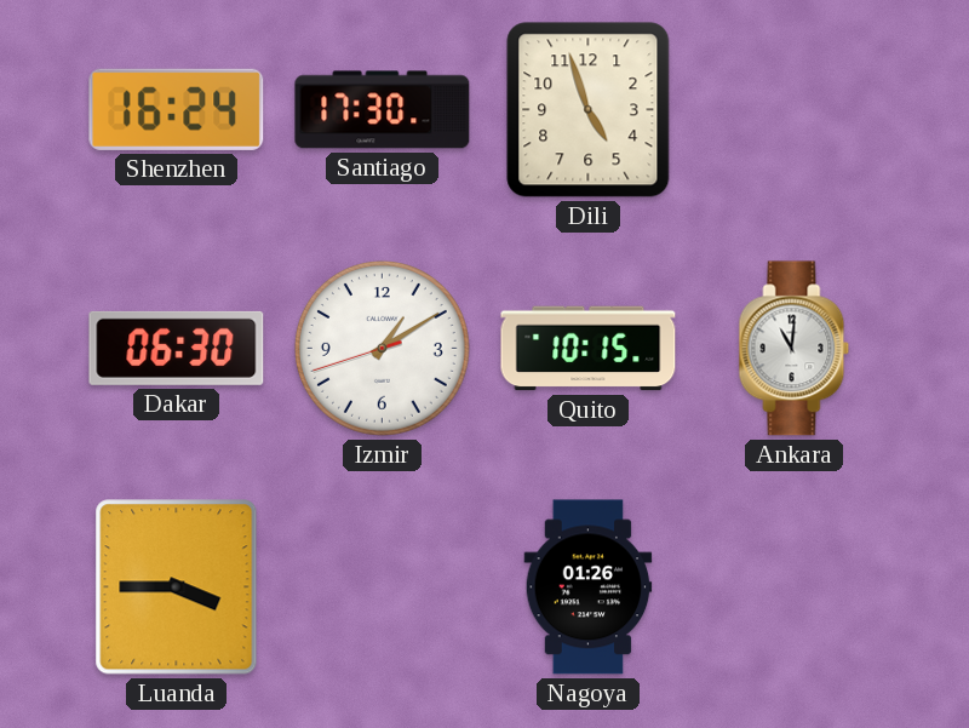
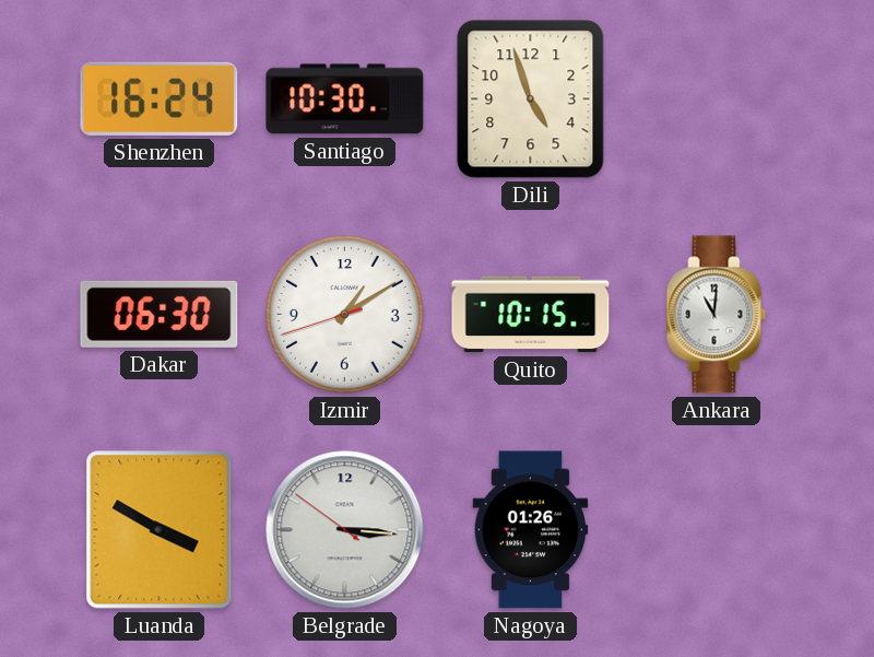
Santiago: 17:30 -> 10:30 (345, 99)
Luanda: 3:45 -> 3:50 (160, 530)
Belgrade: none -> 3:15 (345, 530)
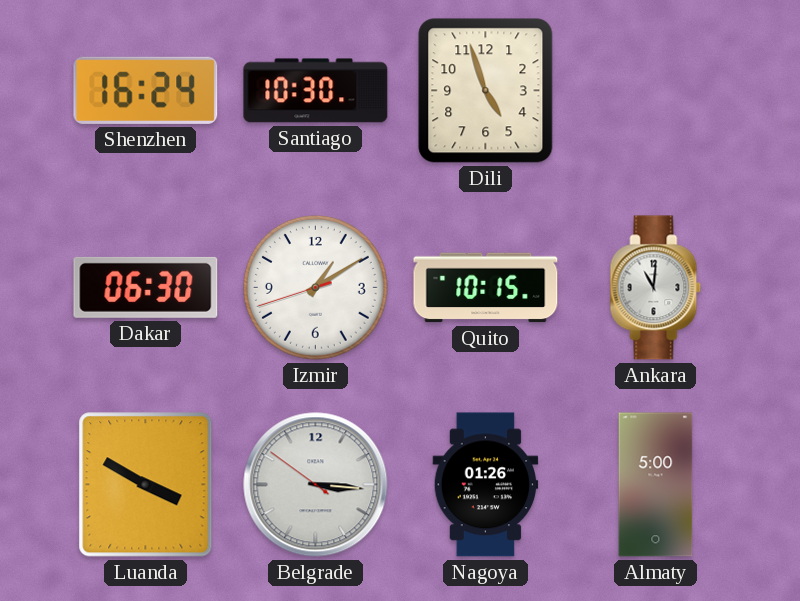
Almaty: none -> 5:00 (656, 485)
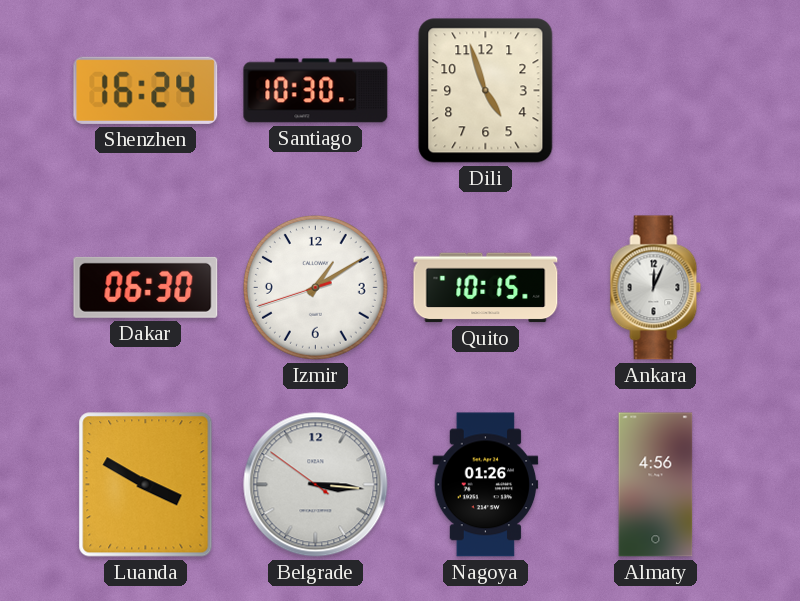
Ankara: 11:01 -> 12:04 (656, 288)
Almaty: 5:00 -> 4:56 (656, 485)
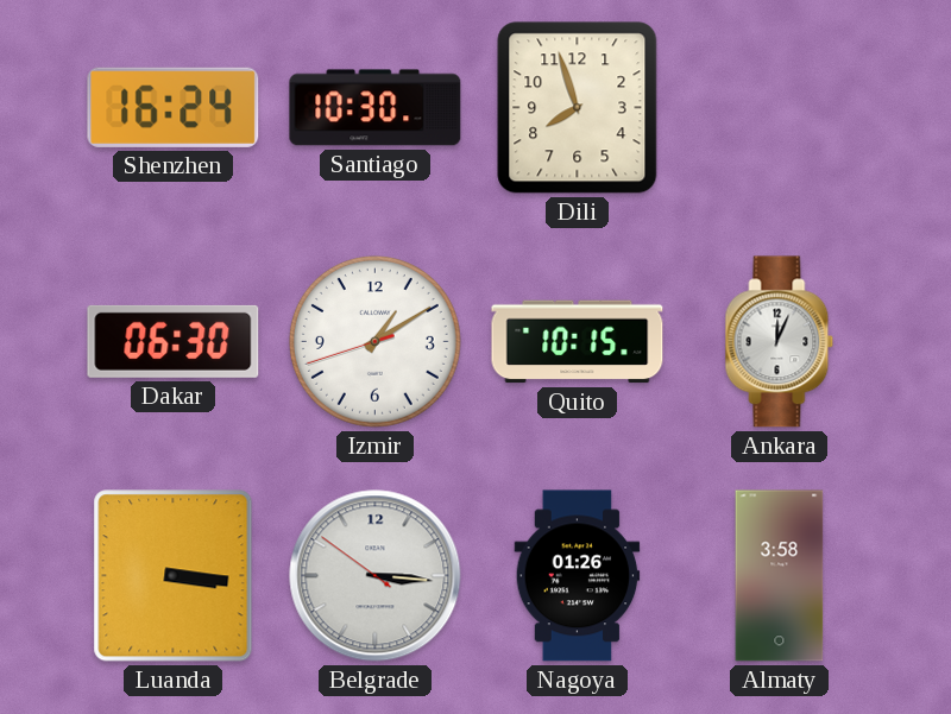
Dili: 4:57 -> 7:57 (578, 108)
Luanda: 3:50 -> 3:16 (174, 576)
Almaty: 4:56 -> 3:58 (780, 576)
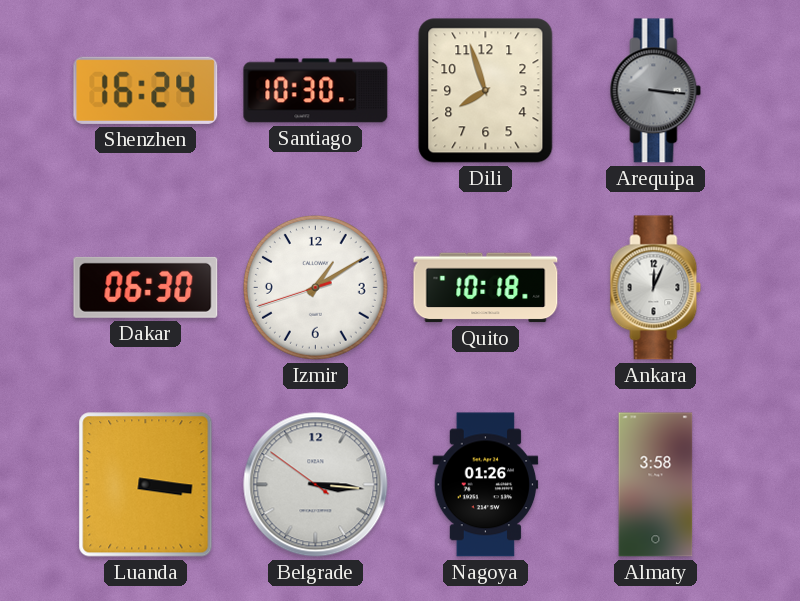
Arequipa: none -> 3:16 (656, 91)
Quito: 10:15 -> 10:18 (486, 288)
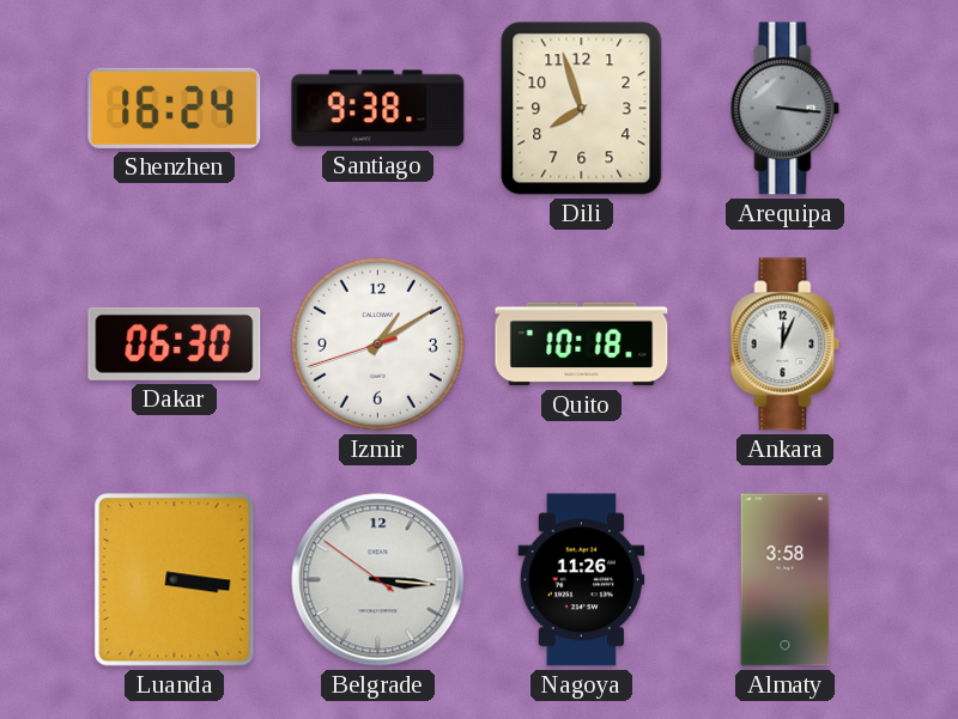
Santiago: 10:30 -> 9:38 (378, 109)
Nagoya: 01:26 -> 11:26 (582, 580)
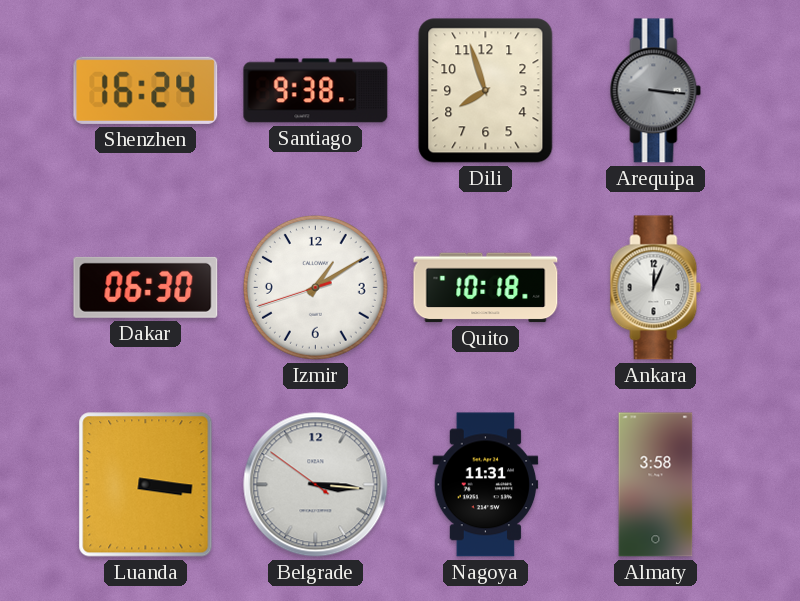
Nagoya: 11:26 -> 11:31 (486, 485)
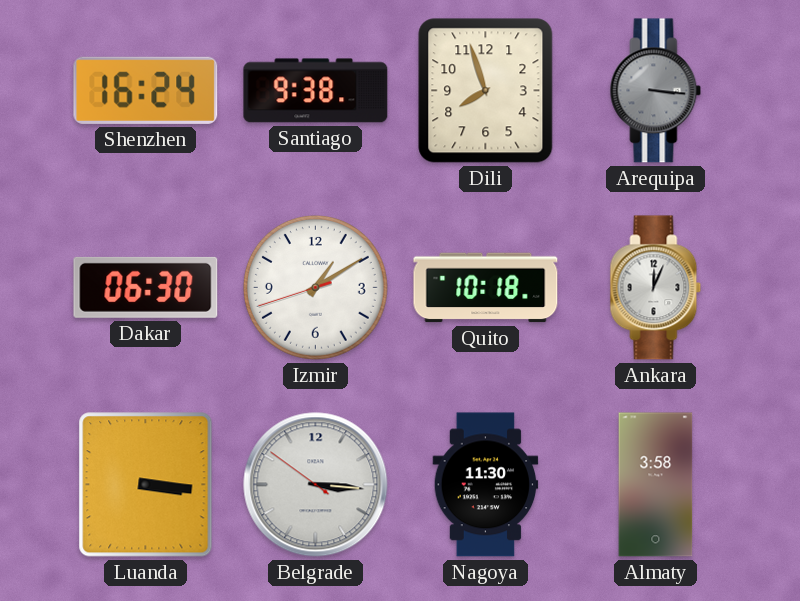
Nagoya: 11:31 -> 11:30 (486, 485)
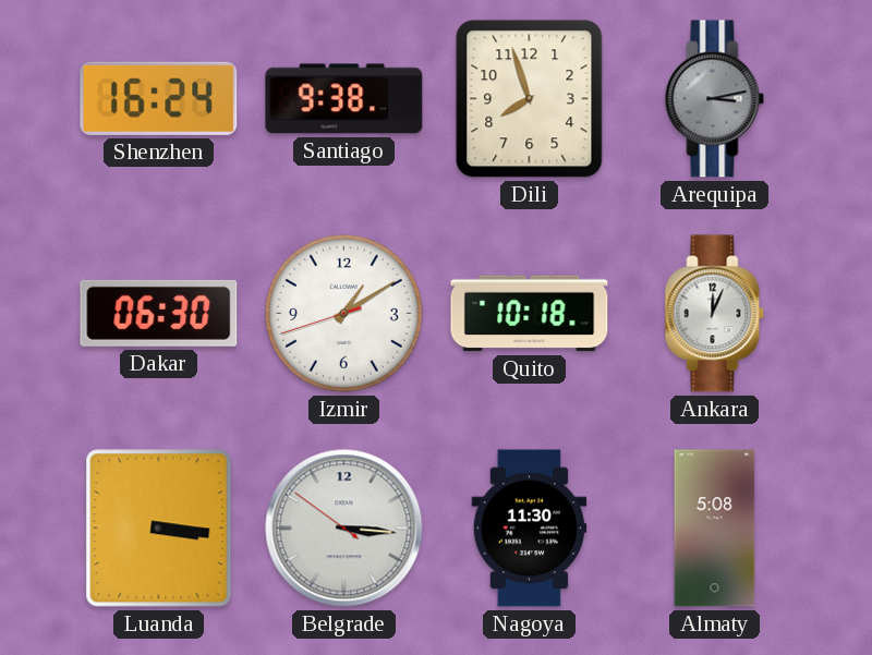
Arequipa: 3:16 -> 3:13 (715, 99)
Almaty: 3:58 -> 5:08 (715, 529)
